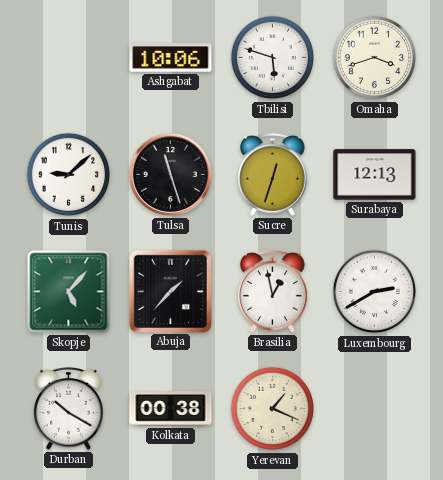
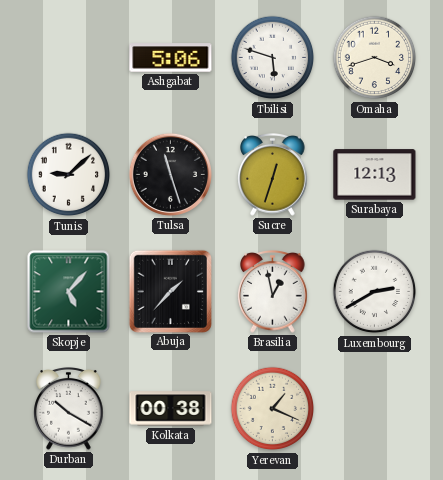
Ashgabat: 10:06 -> 5:06 (171, 58)
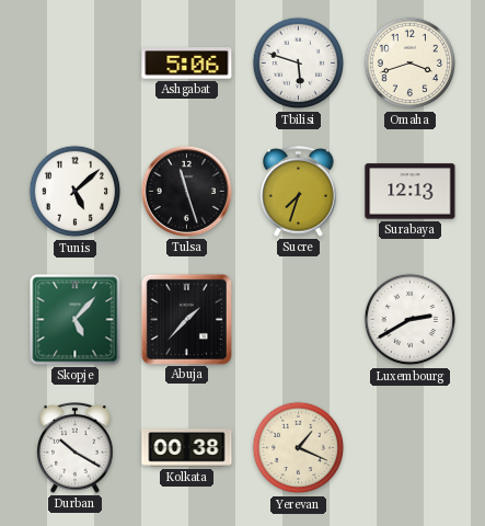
Tunis: 9:08 -> 5:08 (76, 192)
Sucre: 12:33 -> 7:33 (299, 192)
Brasilia: 12:58 -> none (273, 292)
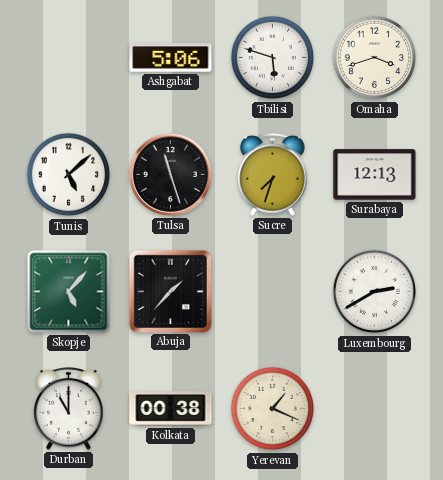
Durban: 10:20 -> 11:00 (69, 409)
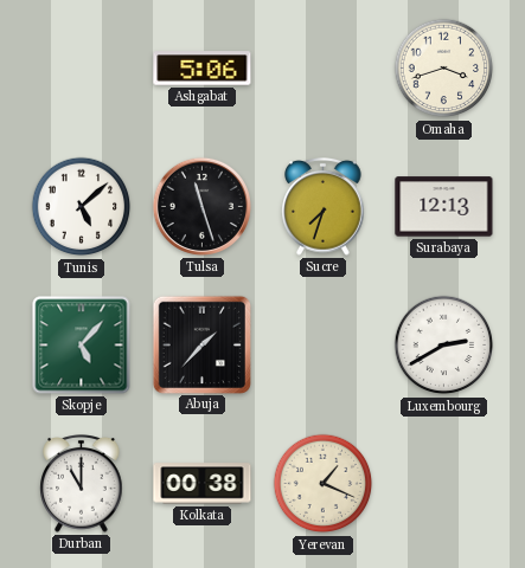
Tbilisi: 5:48 -> none (273, 58)
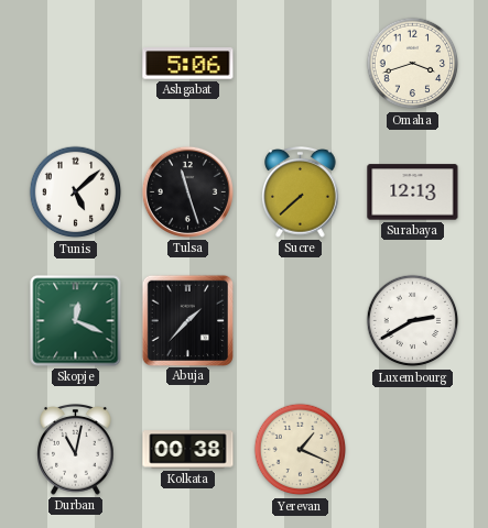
Sucre: 7:33 -> 7:38 (301, 193)
Skopje: 5:07 -> 12:19 (76, 321)
Durban: 11:00 -> 11:02 (76, 450)
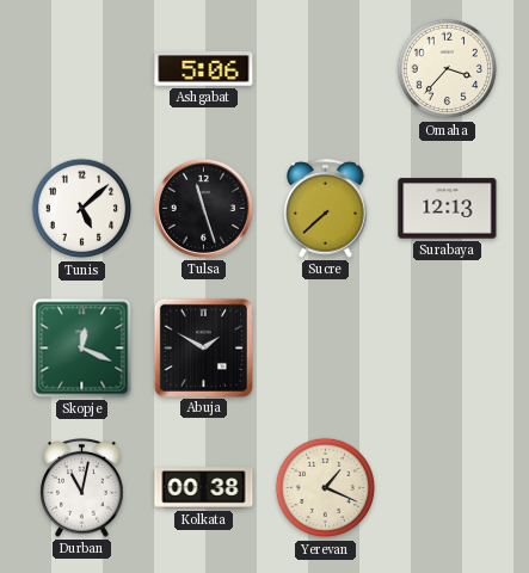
Omaha: 3:42 -> 3:37 (448, 69)
Abuja: 1:37 -> 1:50 (203, 347)
Luxembourg: 2:40 -> none (413, 321)
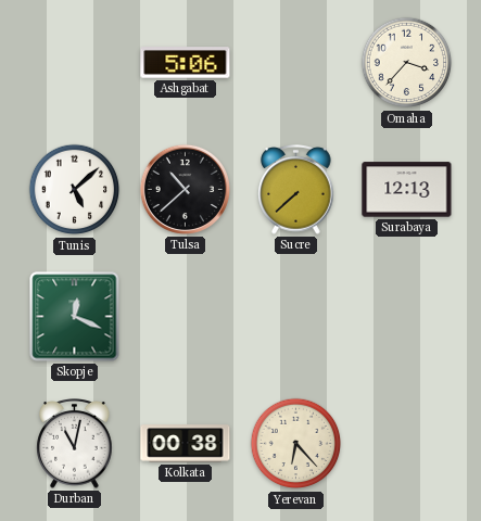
Tulsa: 11:27 -> 10:38 (185, 189)
Abuja: 1:50 -> none (203, 347)
Yerevan: 1:19 -> 6:23 (296, 444)
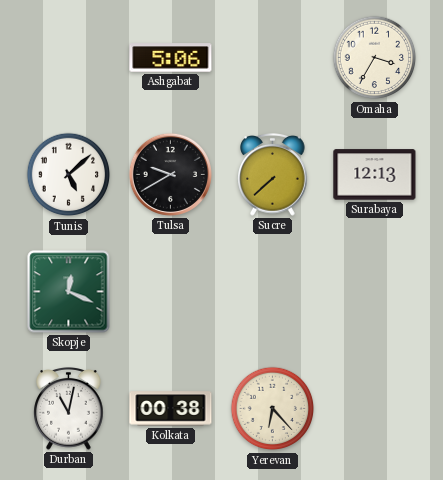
Omaha: 3:37 -> 3:35 (375, 58)
Tulsa: 10:38 -> 9:40 (170, 174)
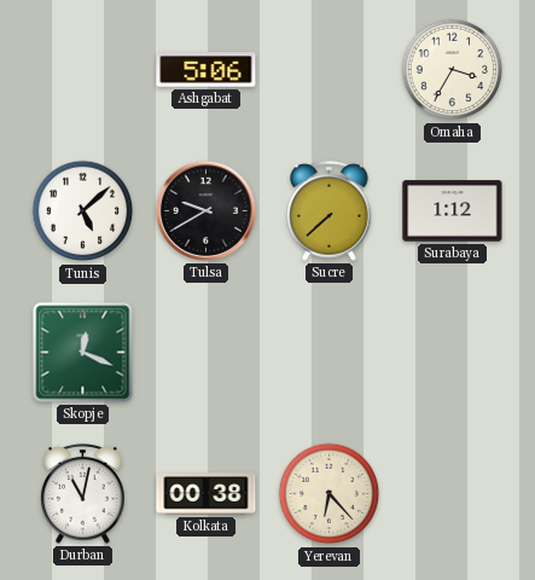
Surabaya: 12:13 -> 1:12 (453, 211)
